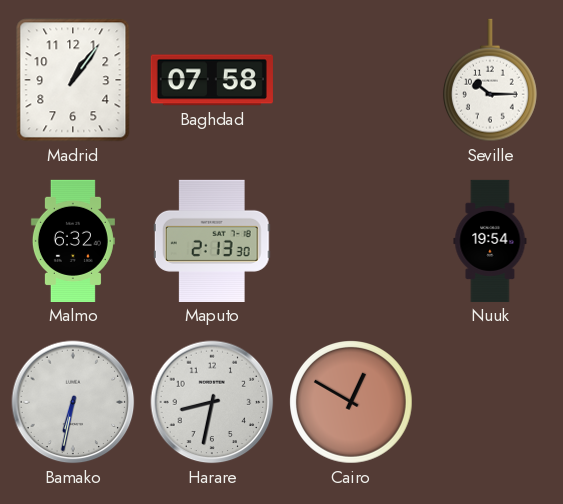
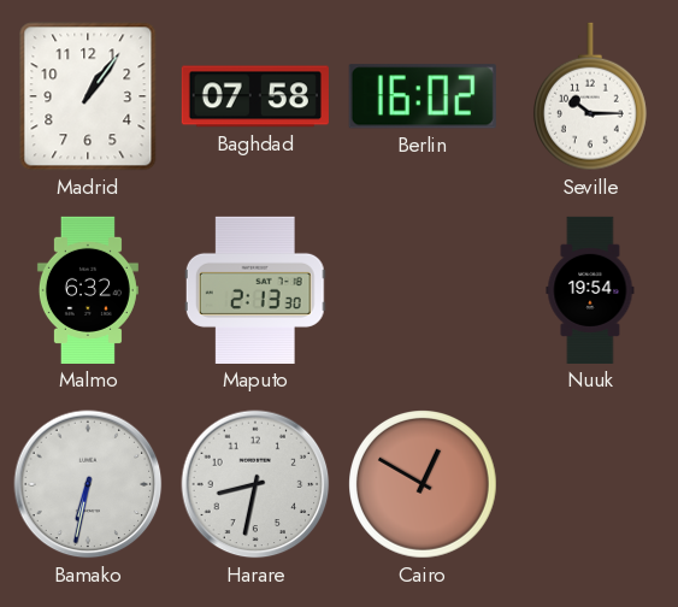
Berlin: none -> 16:02 (423, 96)
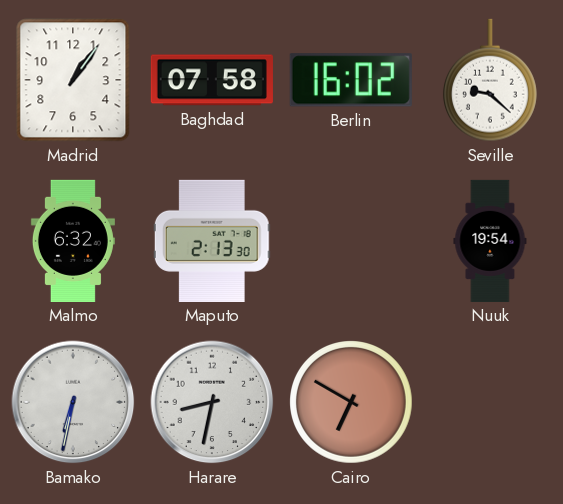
Seville: 10:15 -> 9:22 (490, 80)
Cairo: 12:50 -> 6:50 (352, 403)
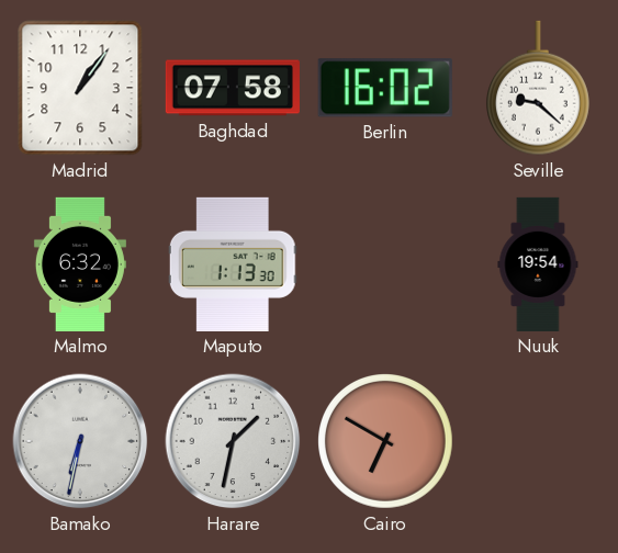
Maputo: 2:13 -> 1:13 (233, 264)
Harare: 8:32 -> 1:32 (233, 441)
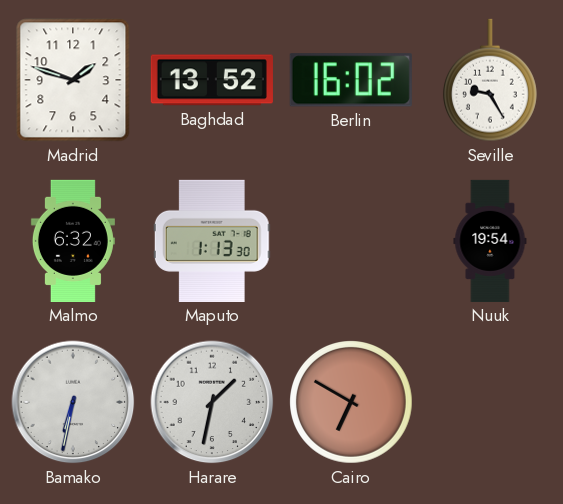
Madrid: 1:06 -> 1:48 (73, 80)
Baghdad: 07:58 -> 13:52 (212, 80)
Seville: 9:22 -> 9:25 (490, 80)
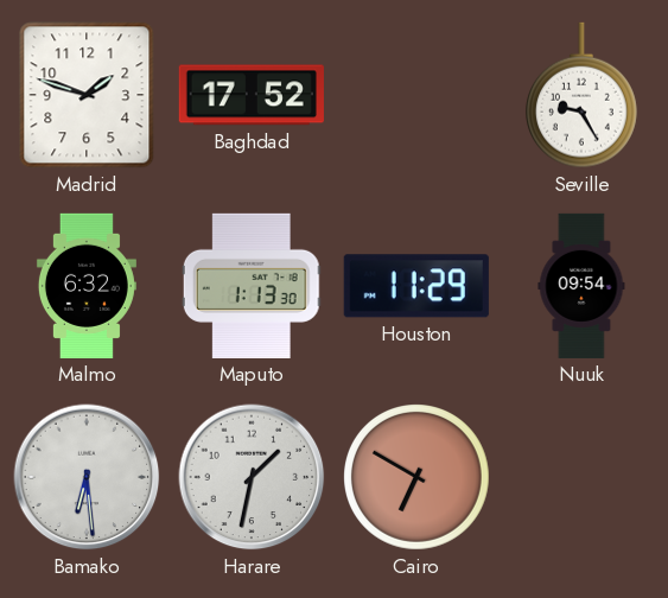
Baghdad: 13:52 -> 17:52 (252, 95)
Berlin: 16:02 -> none (351, 80)
Houston: none -> 11:29 (416, 286)
Nuuk: 19:54 -> 09:54 (581, 286)
Bamako: 6:32 -> 6:29 (87, 477)
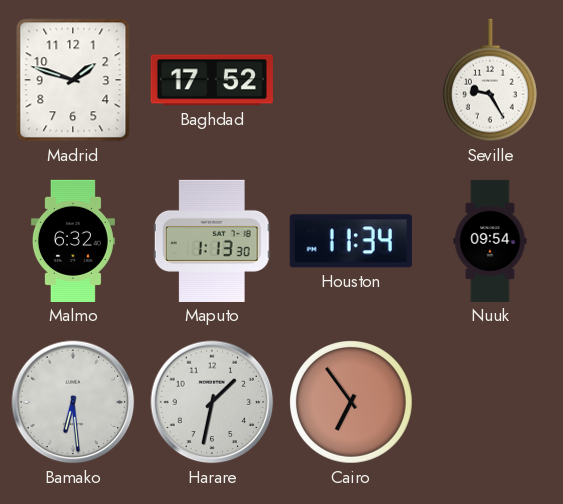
Houston: 11:29 -> 11:34 (351, 241)
Cairo: 6:50 -> 6:54 (352, 403)
